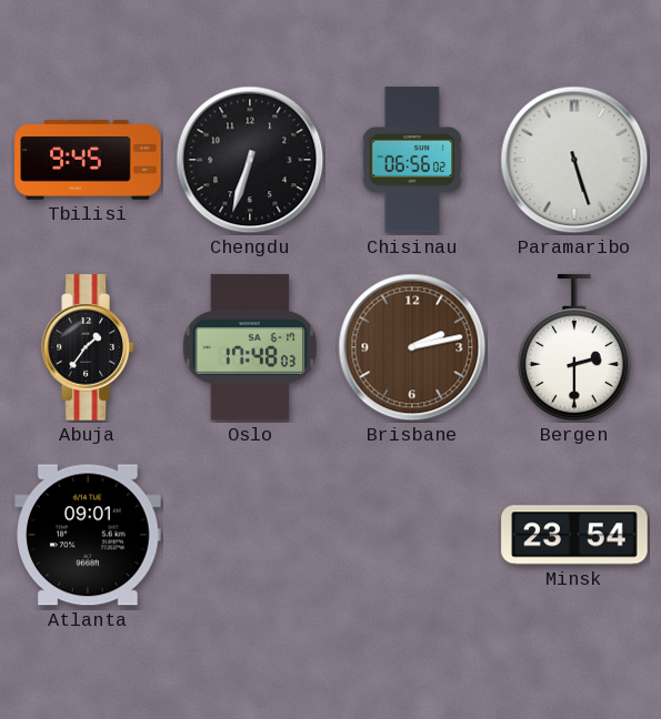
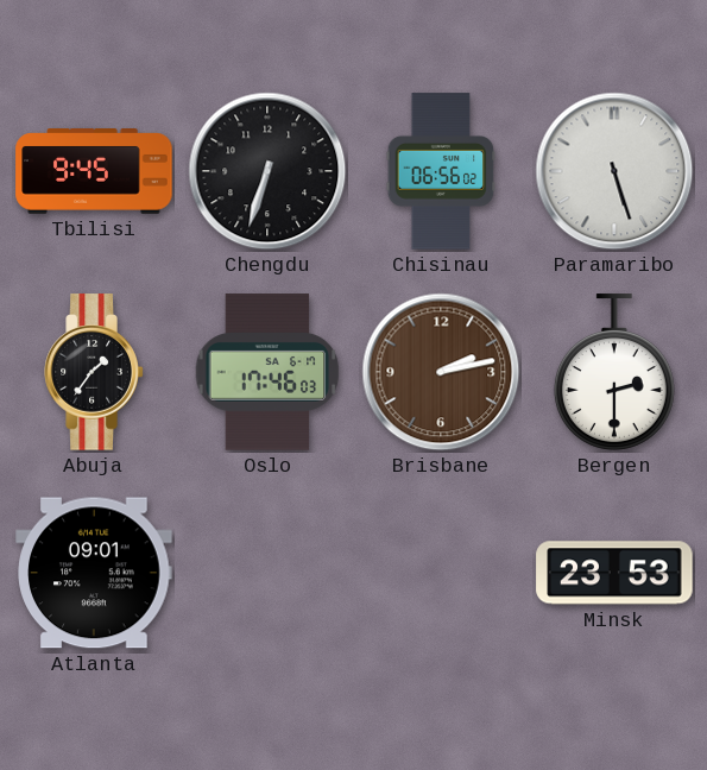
Oslo: 17:48 -> 17:46 (267, 372)
Minsk: 23:54 -> 23:53 (614, 573)
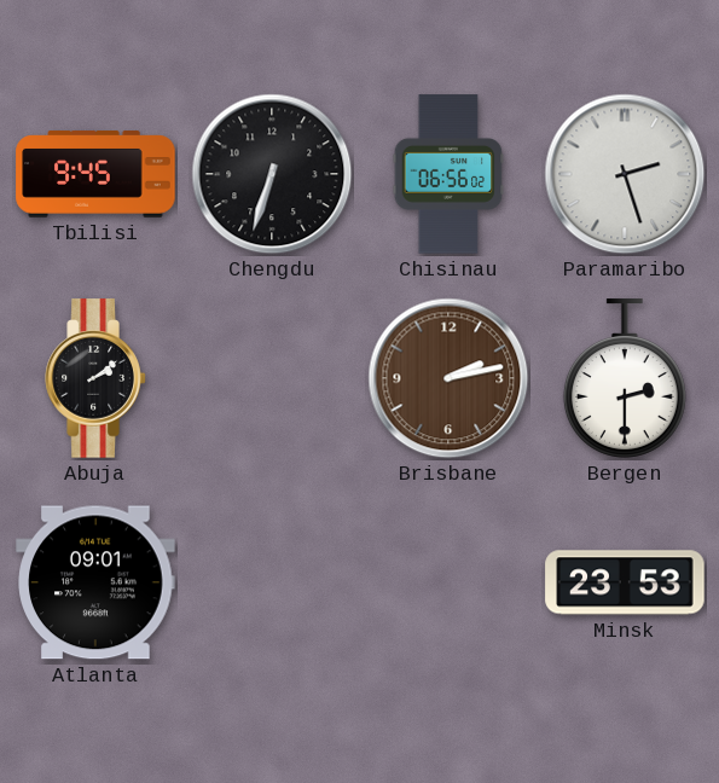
Paramaribo: 5:27 -> 2:27 (625, 174)
Abuja: 1:36 -> 2:09 (95, 378)
Oslo: 17:46 -> none (267, 372)
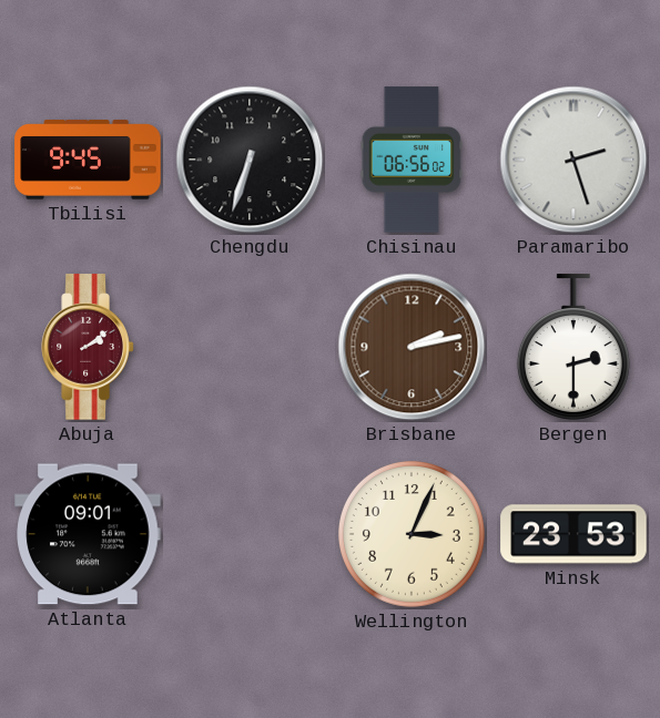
Abuja dial: black -> burgundy (88, 347)
Wellington: none -> 3:04 (412, 534)
